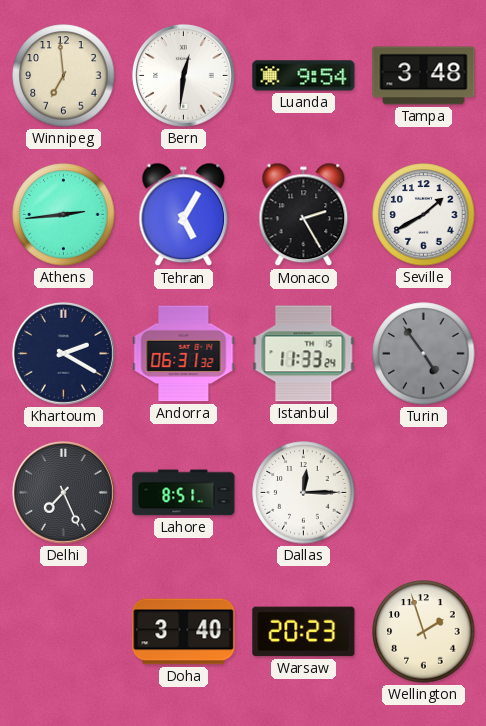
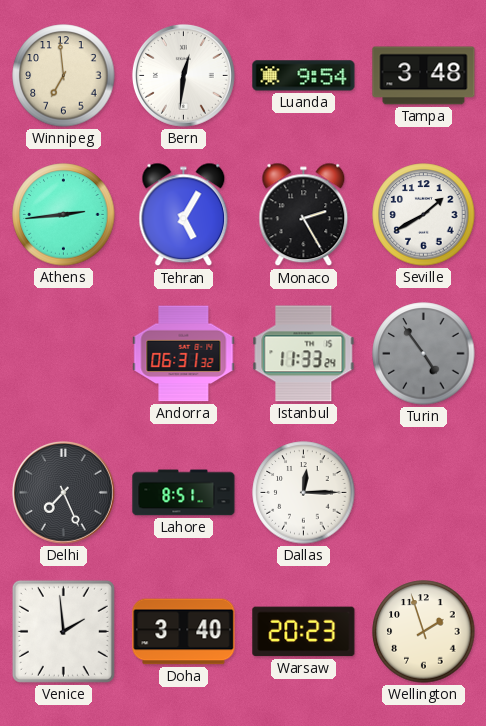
Khartoum: 2:20 -> none (64, 354)
Venice: none -> 1:59 (63, 631)
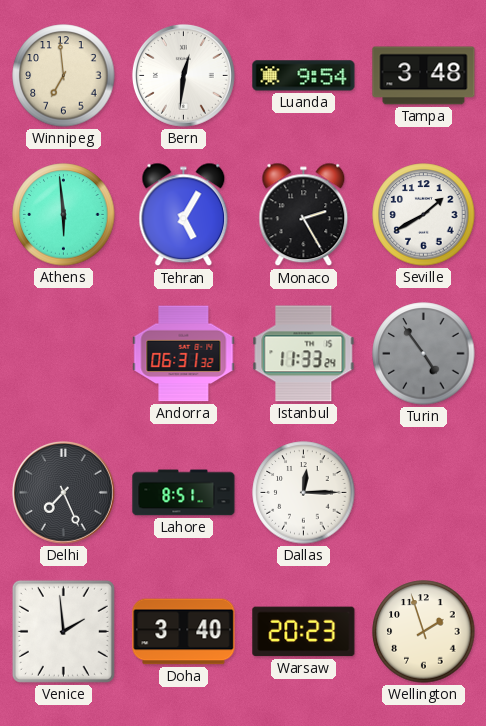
Athens: 2:44 -> 5:59 (64, 215)
